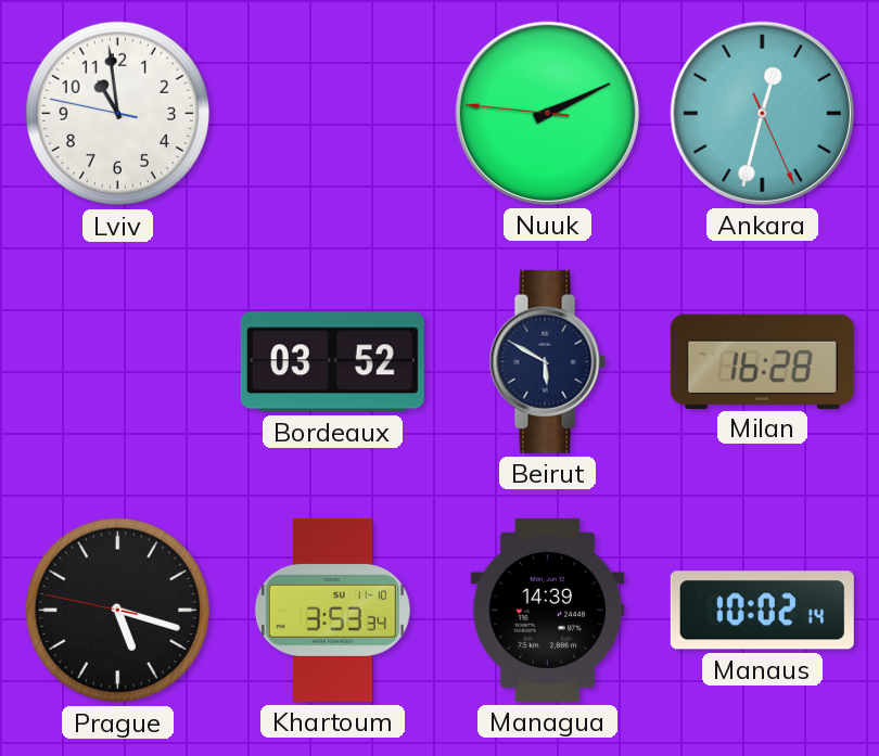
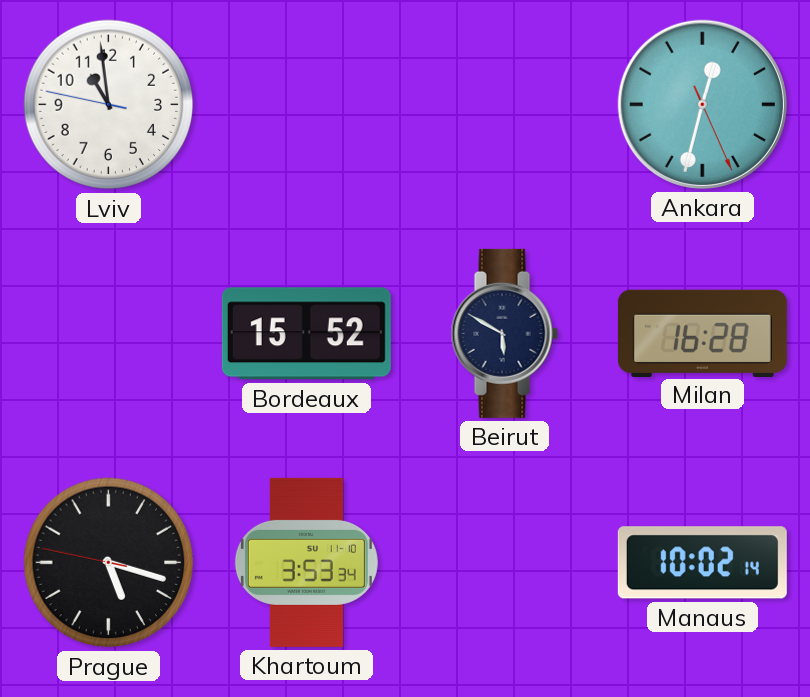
Nuuk: 2:10 -> none (547, 113)
Bordeaux: 03:52 -> 15:52 (306, 334)
Managua: 14:39 -> none (548, 610)
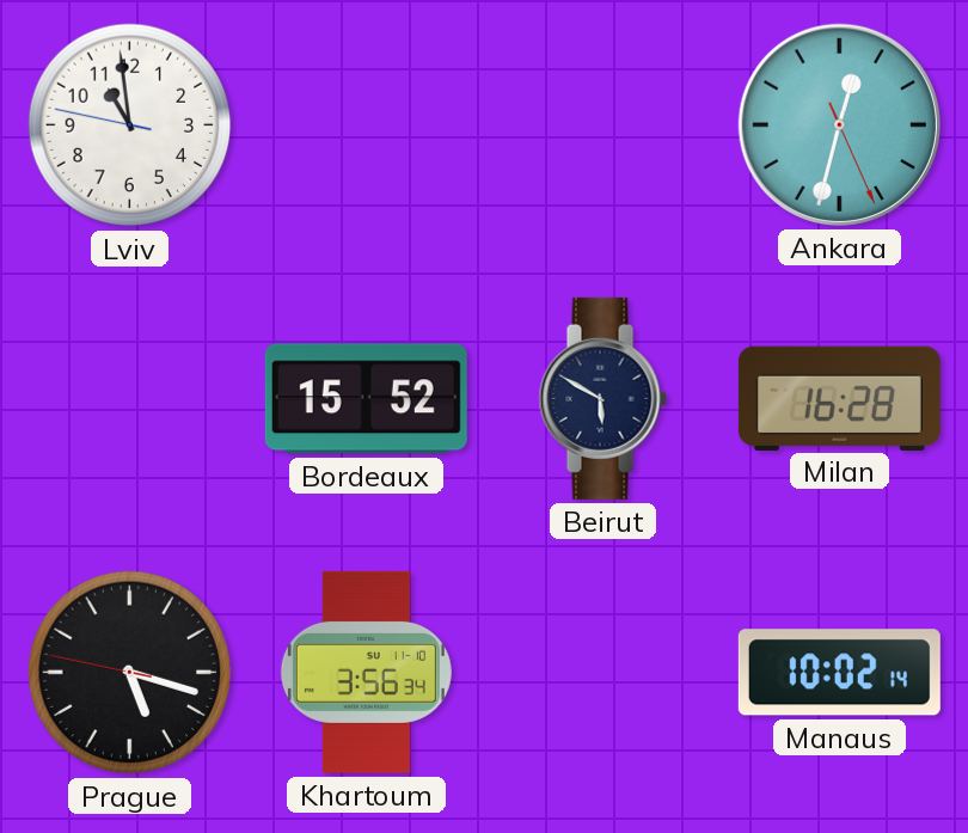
Khartoum: 3:53 -> 3:56 (366, 672)
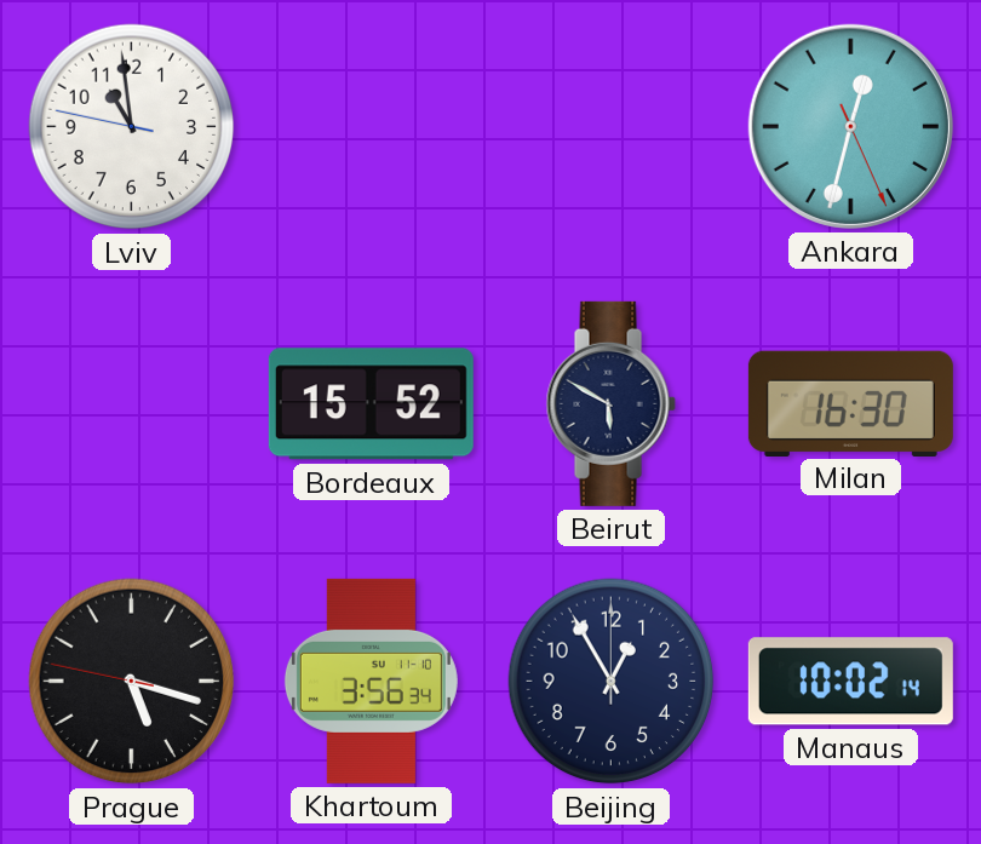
Milan: 16:28 -> 16:30 (850, 403)
Beijing: none -> 12:55 (612, 682)
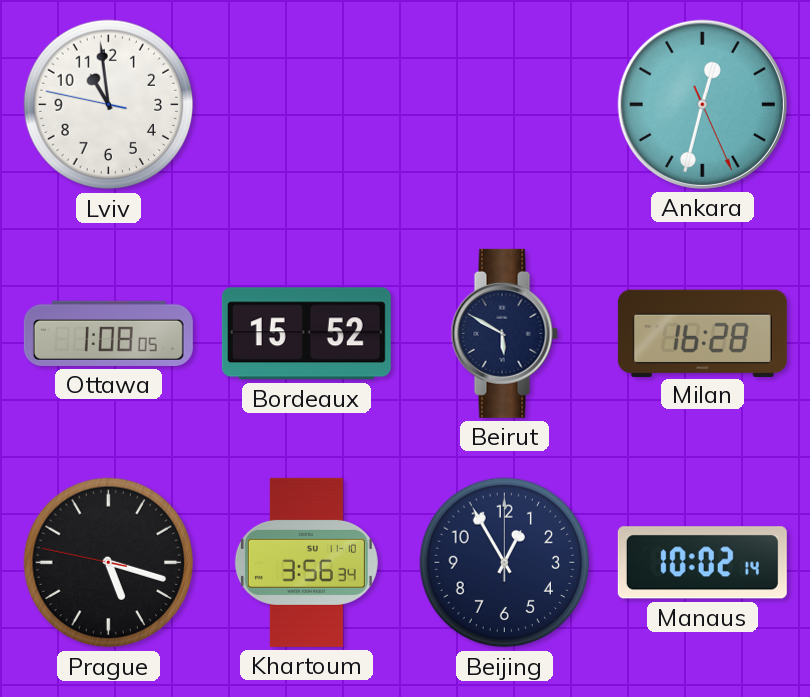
Ottawa: none -> 1:08 (108, 333)
Milan: 16:30 -> 16:28 (702, 333)
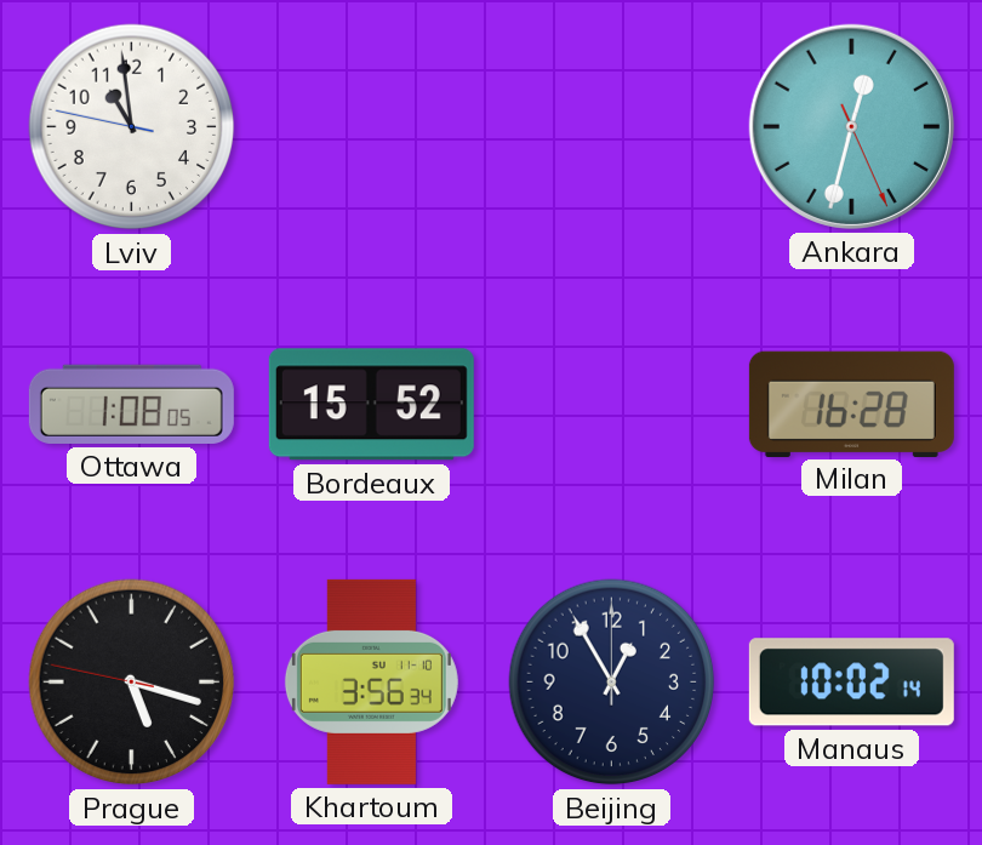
Beirut: 5:50 -> none (504, 333)
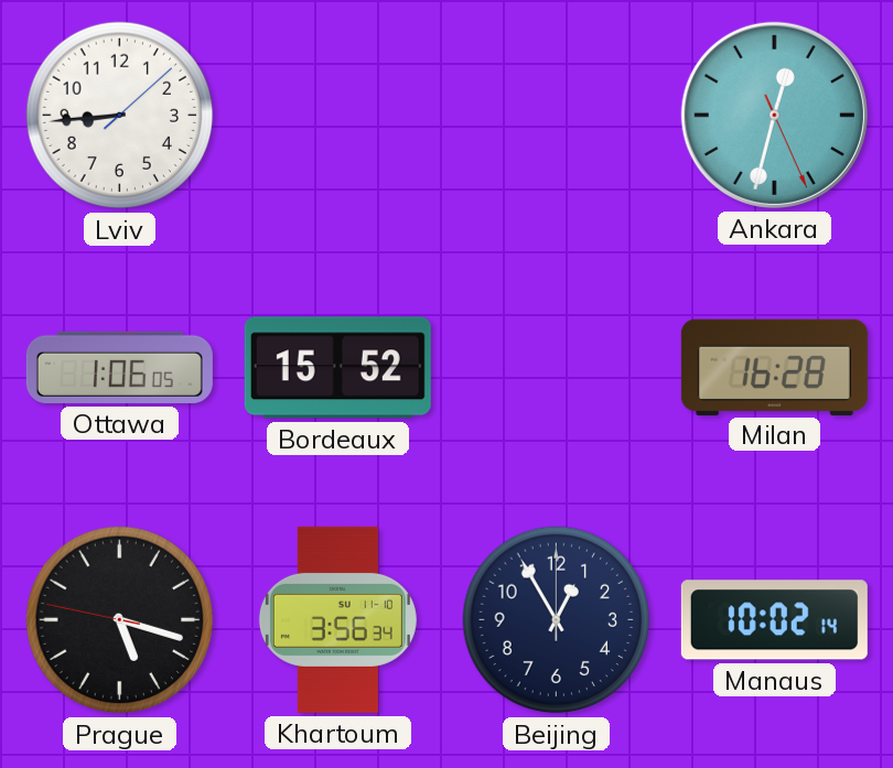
Lviv: 10:58 -> 8:44 (120, 116)
Ottawa: 1:08 -> 1:06 (119, 367)
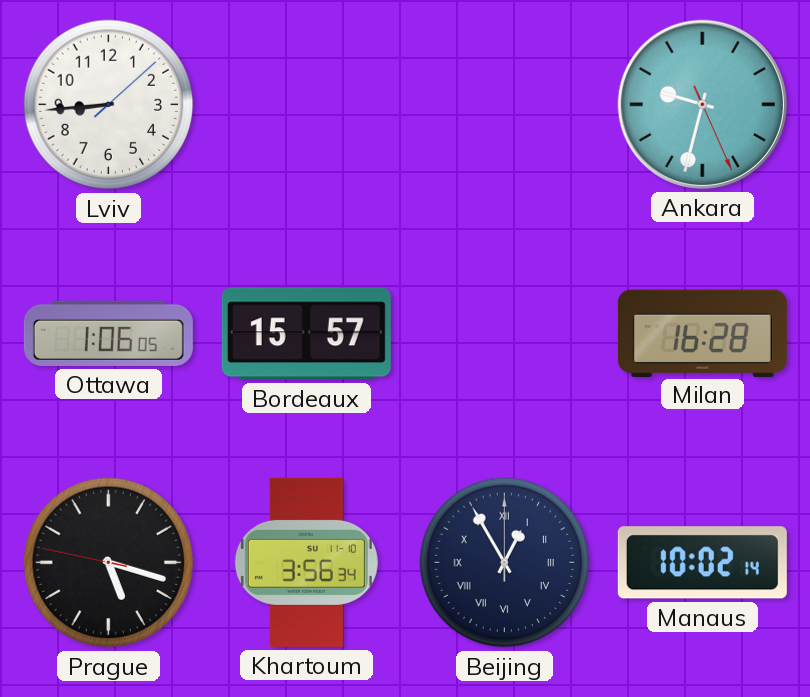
Ankara: 12:32 -> 9:32 (702, 104)
Bordeaux: 15:52 -> 15:57 (306, 334)
Beijing numerals: Arabic -> Roman (505, 563)
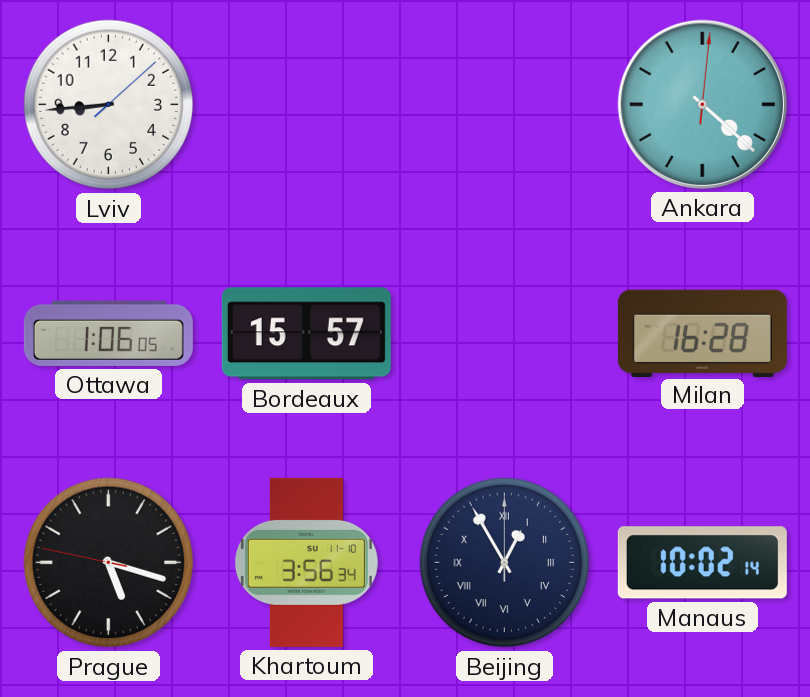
Ankara: 9:32 -> 4:22 (702, 104)
